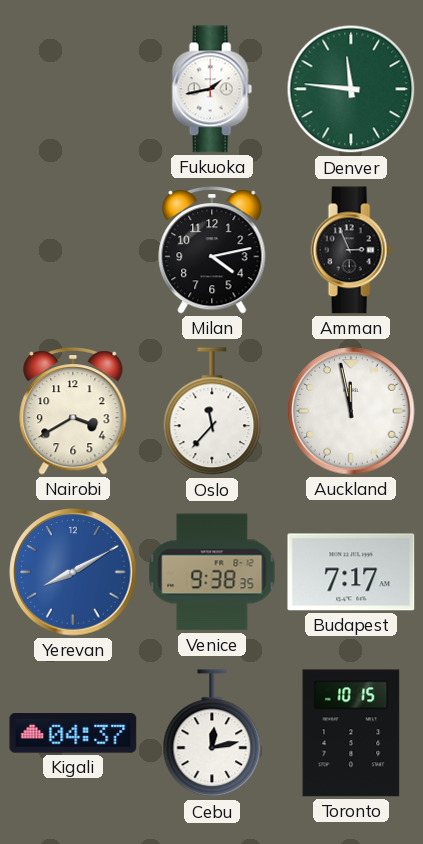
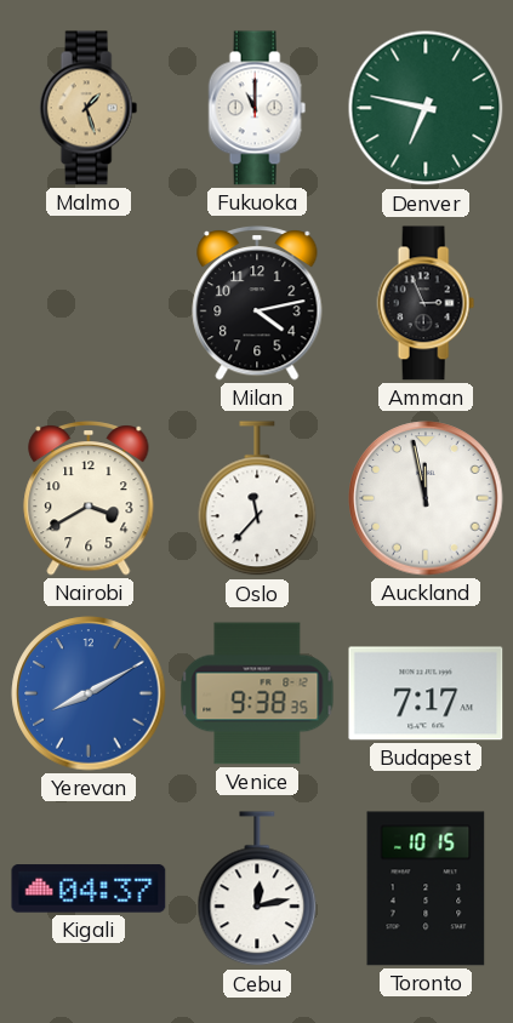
Malmo: none -> 1:27 (89, 108)
Fukuoka: 1:43 -> 11:00 (257, 108)
Denver: 11:46 -> 6:47 (426, 108)
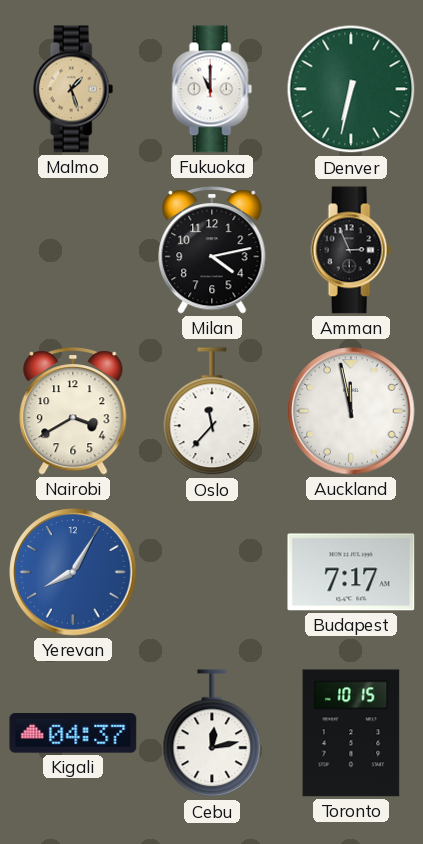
Denver: 6:47 -> 6:32 (351, 89)
Yerevan: 8:10 -> 8:05 (73, 572)
Venice: 9:38 -> none (257, 693)
